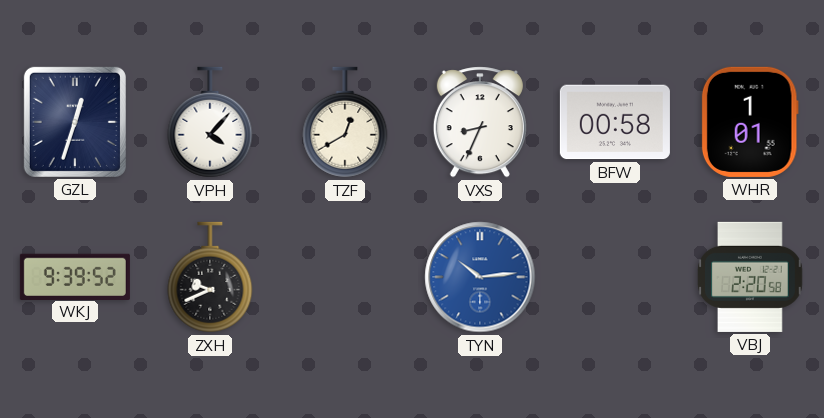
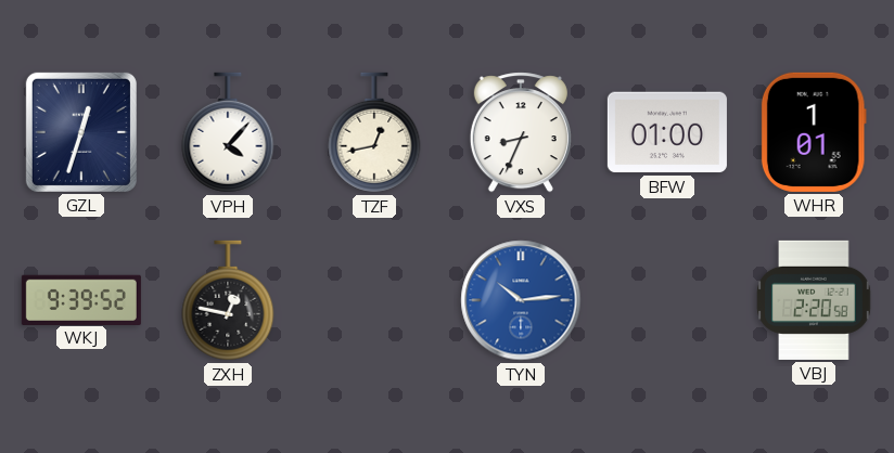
TZF: 12:40 -> 12:43 (374, 132)
BFW: 00:58 -> 01:00 (667, 132)
ZXH: 9:41 -> 12:47 (228, 300)
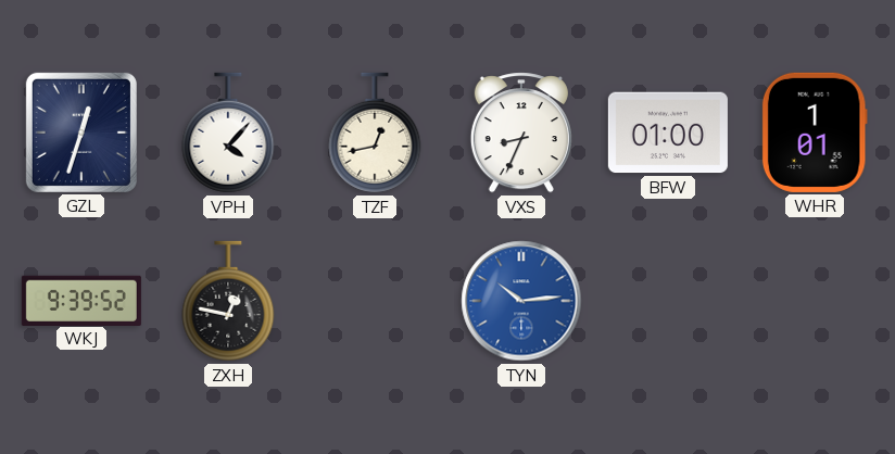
VBJ: 2:20 -> none (814, 300)
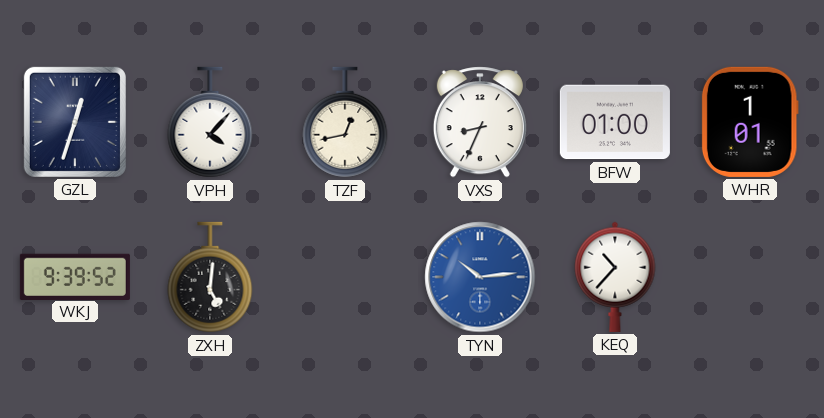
ZXH: 12:47 -> 5:01 (210, 277)
KEQ: none -> 10:37 (615, 277)
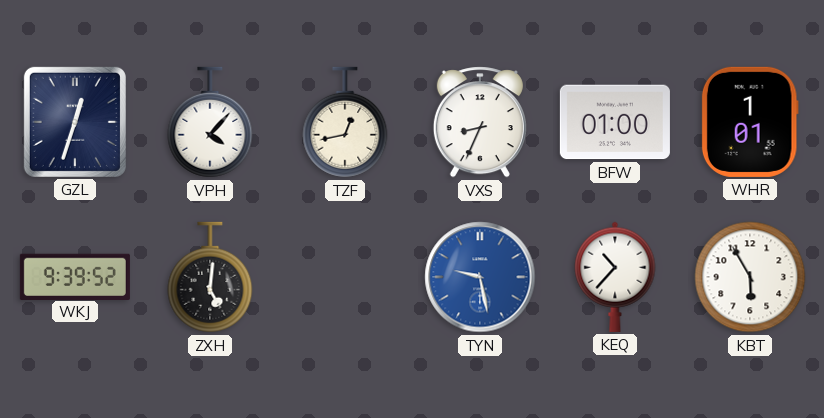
TYN: 10:14 -> 9:28 (480, 277)
KBT: none -> 5:55 (750, 277)
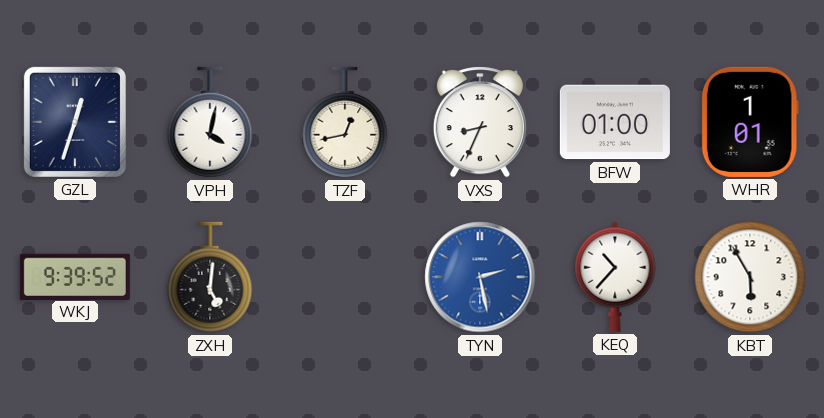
VPH: 4:07 -> 4:02 (210, 122)
TYN: 9:28 -> 2:28 (480, 277)
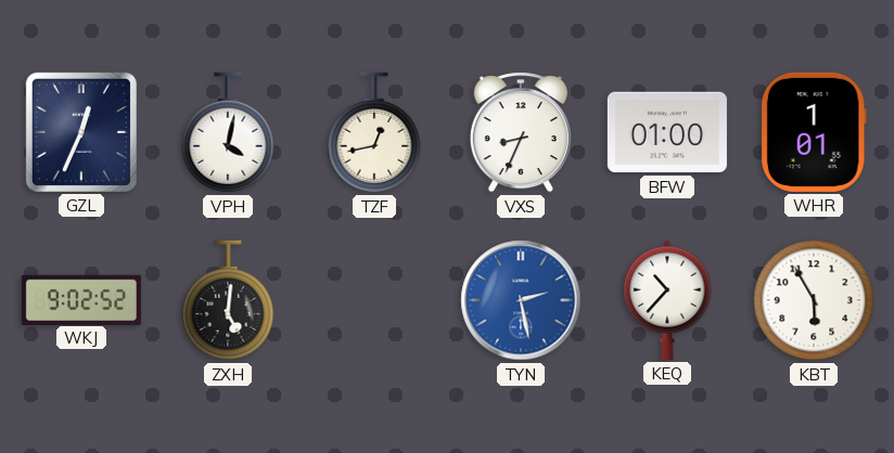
GZL: 12:33 -> 12:34 (81, 132)
WKJ: 9:39 -> 9:02 (81, 299)
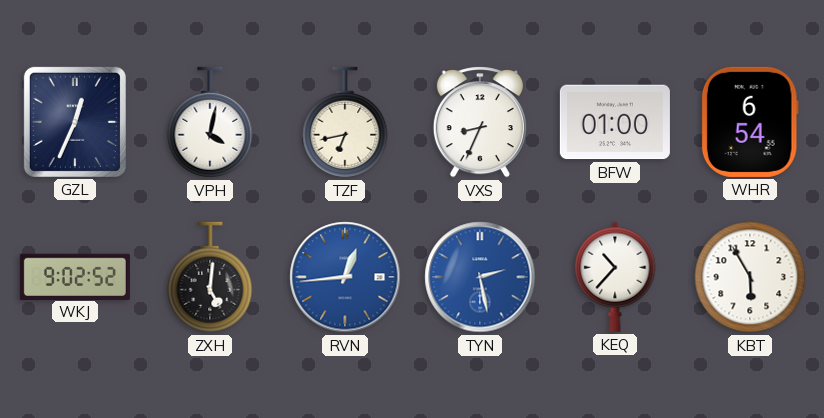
TZF: 12:43 -> 6:43 (345, 122)
WHR: 1:01 -> 6:54 (750, 122)
RVN: none -> 12:44 (345, 277)
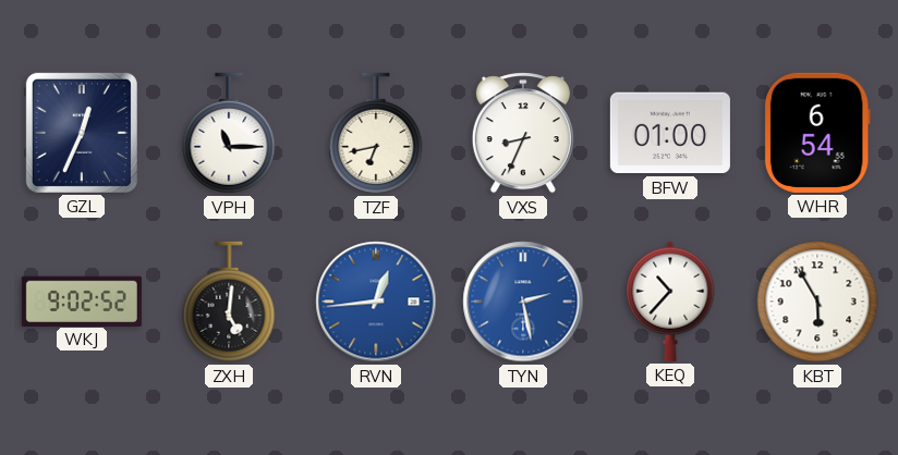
VPH: 4:02 -> 11:15 (229, 133)
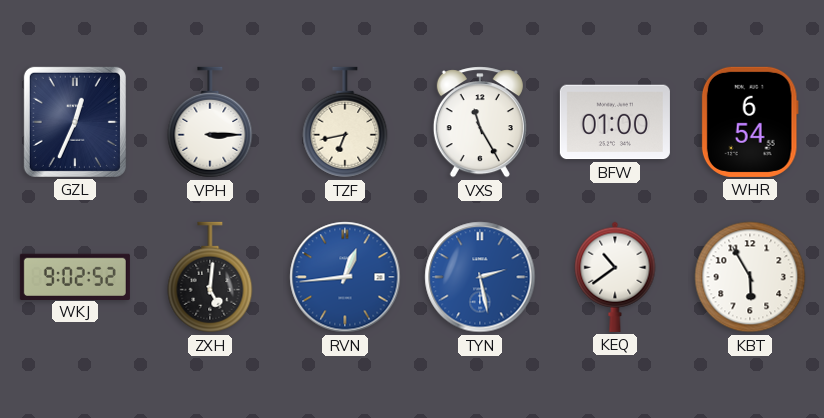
VPH: 11:15 -> 3:15 (210, 122)
VXS: 8:34 -> 11:25 (480, 122)
KEQ: 10:37 -> 10:39 (615, 277)
